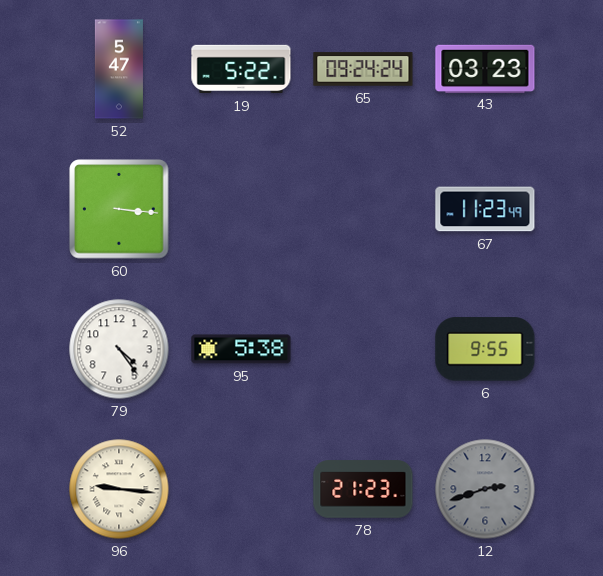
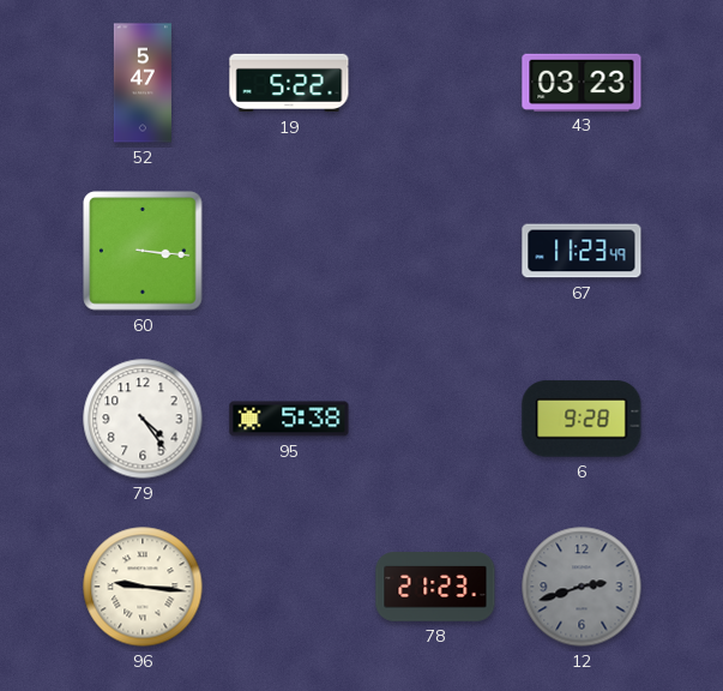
65: 09:24 -> none (363, 69)
6: 9:55 -> 9:28 (582, 419)
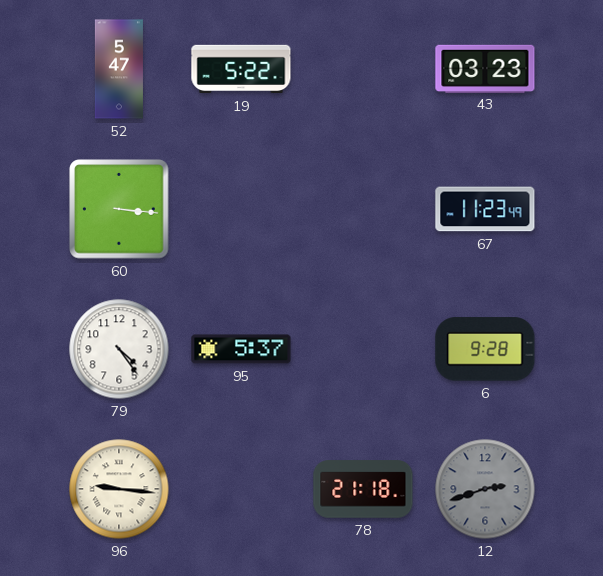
95: 5:38 -> 5:37 (241, 349)
78: 21:23 -> 21:18 (363, 489)
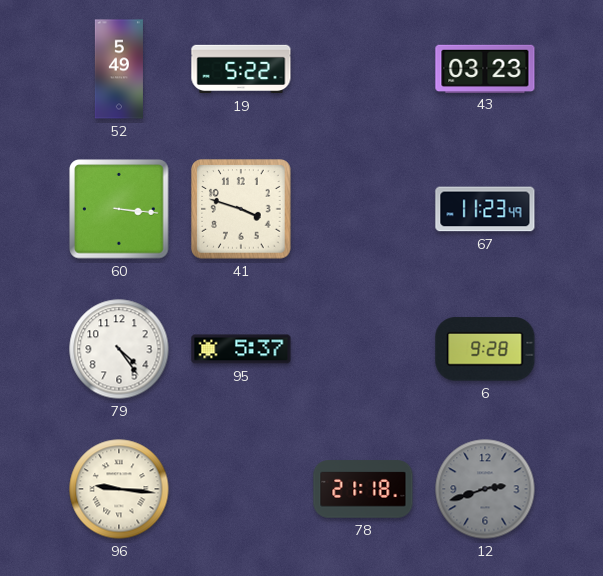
52: 5:47 -> 5:49 (119, 69)
41: none -> 3:48 (241, 209)
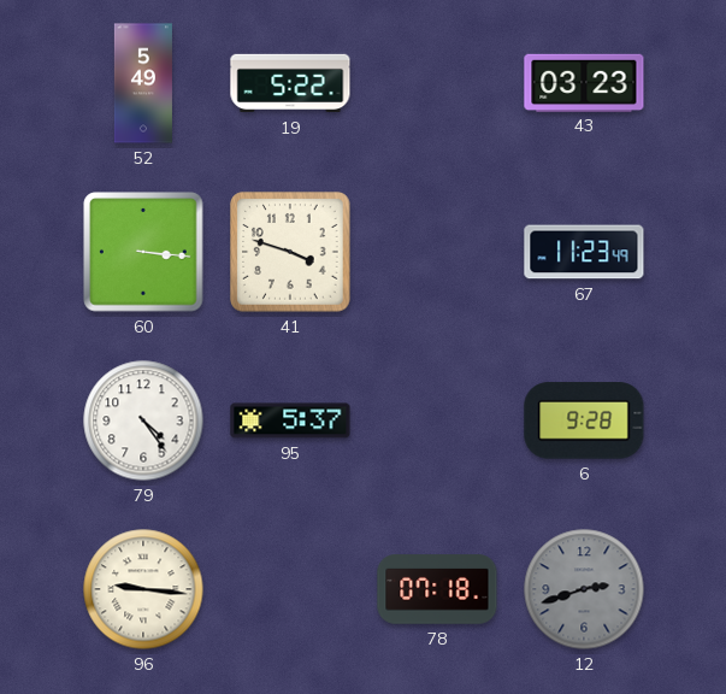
78: 21:18 -> 07:18 (437, 589)
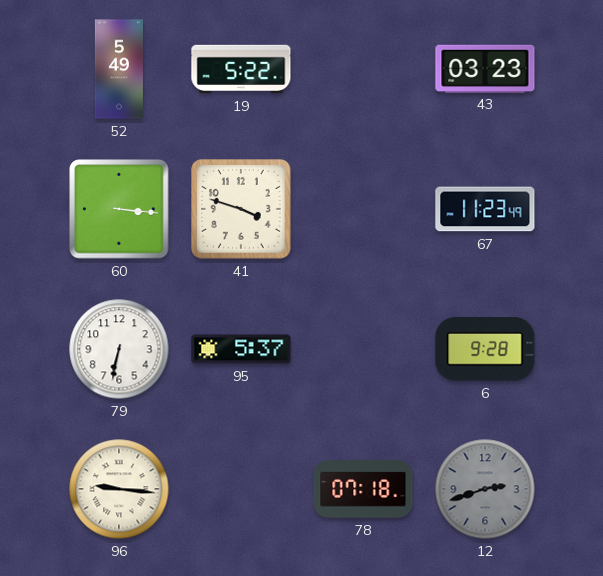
79: 4:24 -> 6:32 (119, 349)
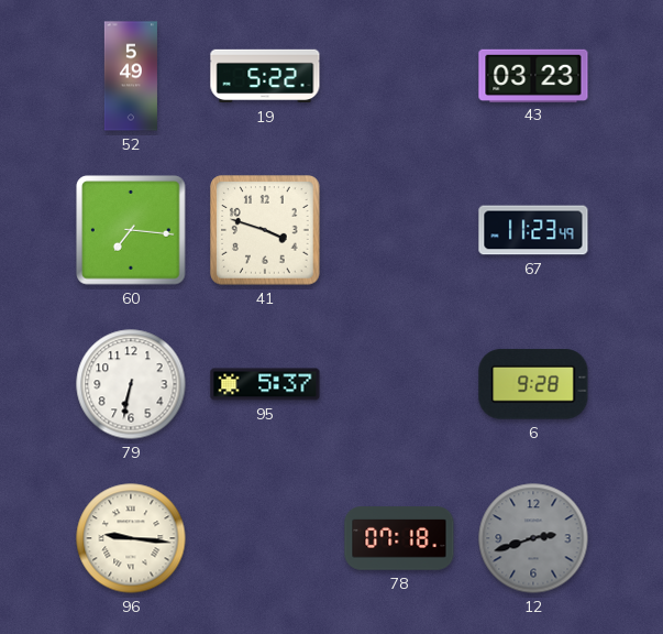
60: 3:16 -> 7:16 (131, 230)
